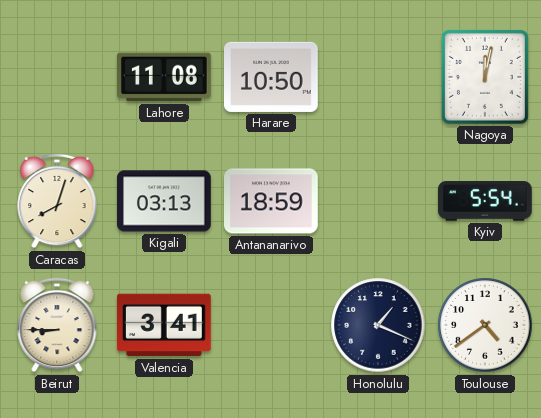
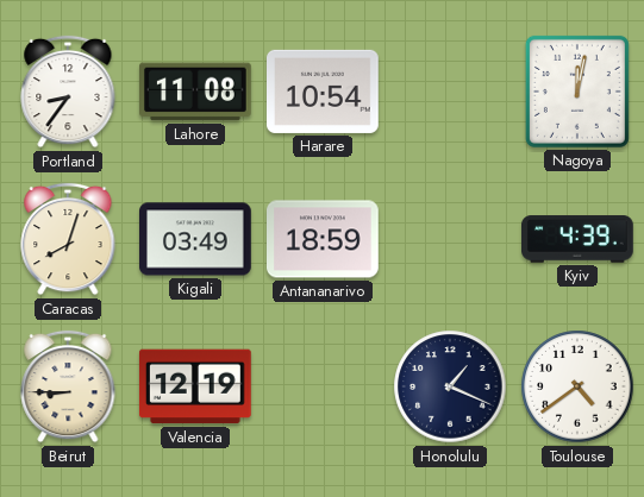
Portland: none -> 8:36 (68, 92)
Harare: 10:50 -> 10:54 (324, 92)
Kigali: 03:13 -> 03:49 (195, 239)
Kyiv: 5:54 -> 4:39 (579, 239)
Valencia: 3:41 -> 12:19 (195, 386)
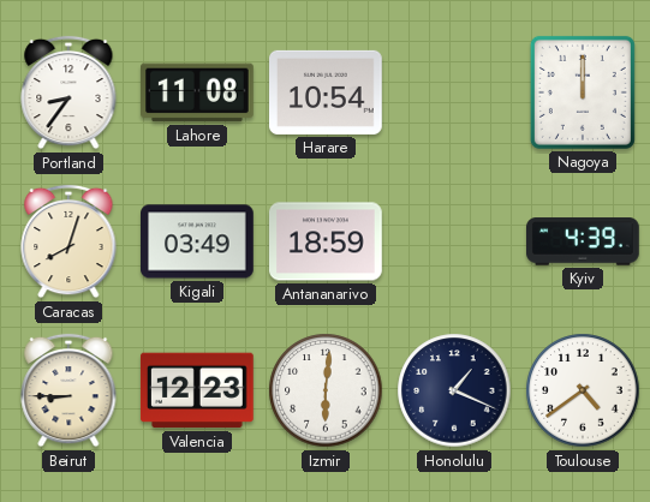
Nagoya: 12:02 -> 12:00 (583, 92)
Valencia: 12:19 -> 12:23 (197, 390)
Izmir: none -> 6:01 (326, 390)
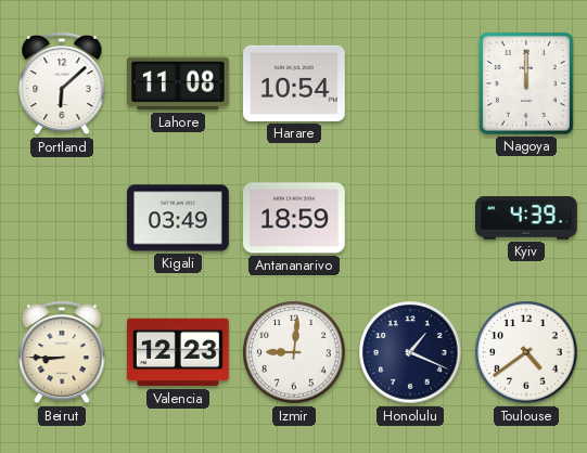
Portland: 8:36 -> 6:08 (62, 83)
Caracas: 8:03 -> none (68, 241)
Izmir: 6:01 -> 9:01 (294, 352)
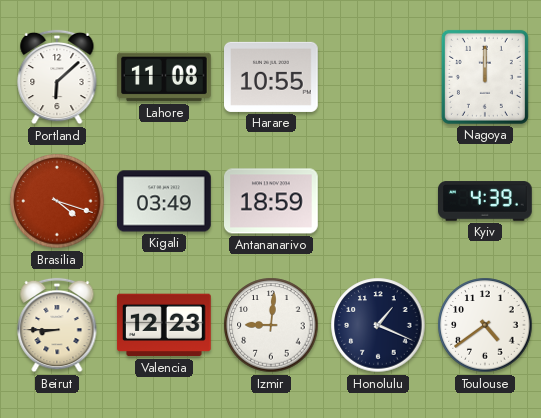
Harare: 10:54 -> 10:55 (272, 77)
Brasilia: none -> 4:18 (57, 201)
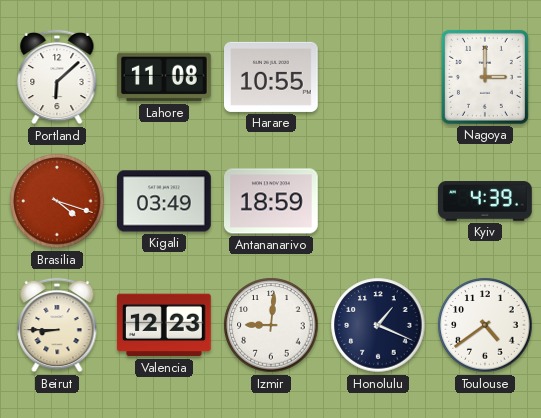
Nagoya: 12:00 -> 3:00 (485, 77)
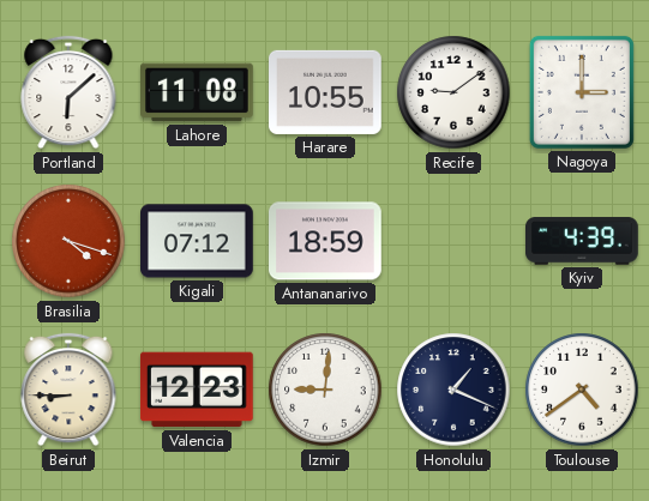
Recife: none -> 9:09 (453, 92)
Kigali: 03:49 -> 07:12 (197, 241)
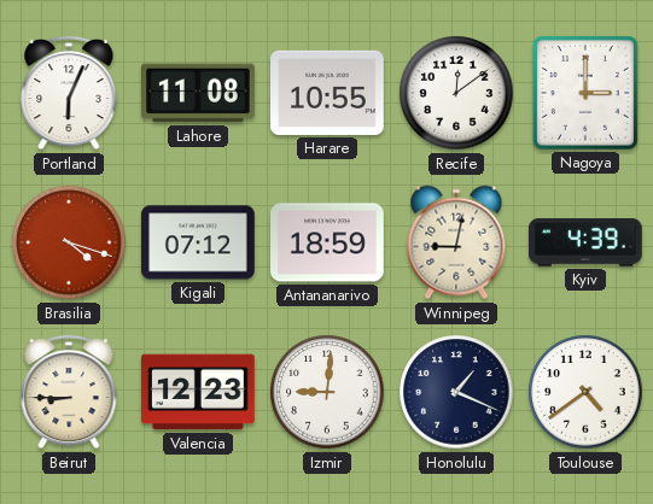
Portland: 6:08 -> 6:04 (69, 93)
Recife: 9:09 -> 12:09 (456, 93)
Winnipeg: none -> 9:02 (456, 242)
